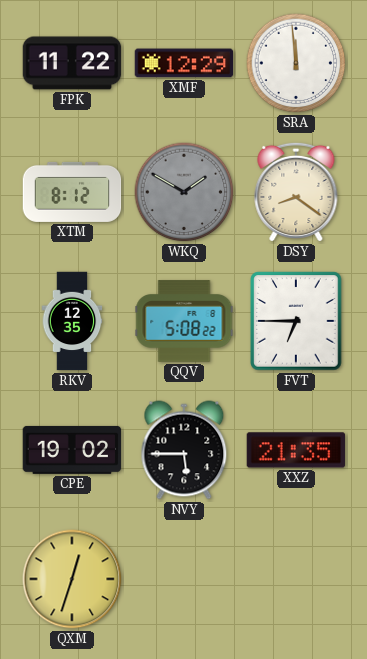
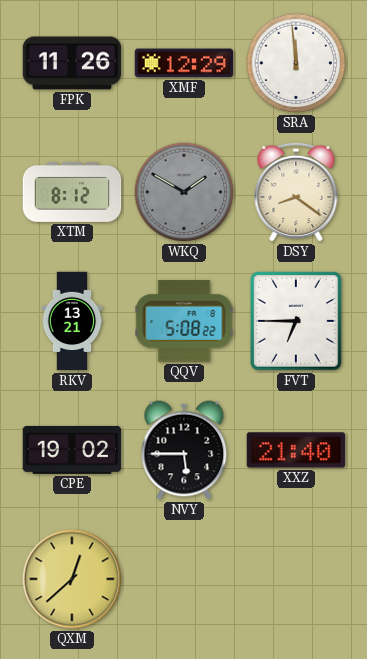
FPK: 11:22 -> 11:26 (72, 63)
RKV: 12:35 -> 13:21 (72, 321)
XXZ: 21:35 -> 21:40 (296, 450)
QXM: 12:33 -> 12:38 (72, 579)
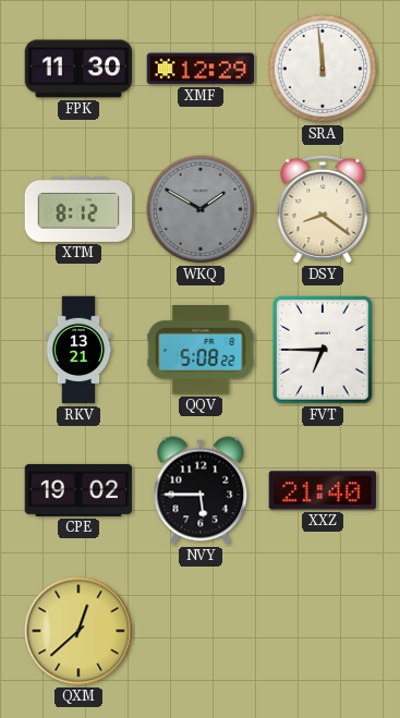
FPK: 11:26 -> 11:30 (78, 69)
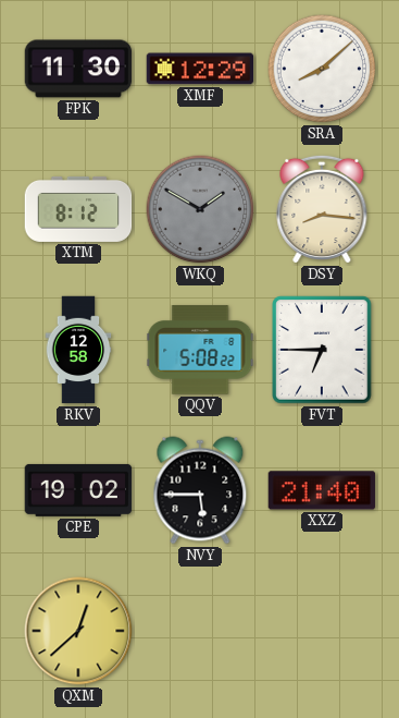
SRA: 11:59 -> 8:08 (322, 69)
DSY: 8:21 -> 8:16 (322, 209)
RKV: 13:21 -> 12:58 (78, 350)
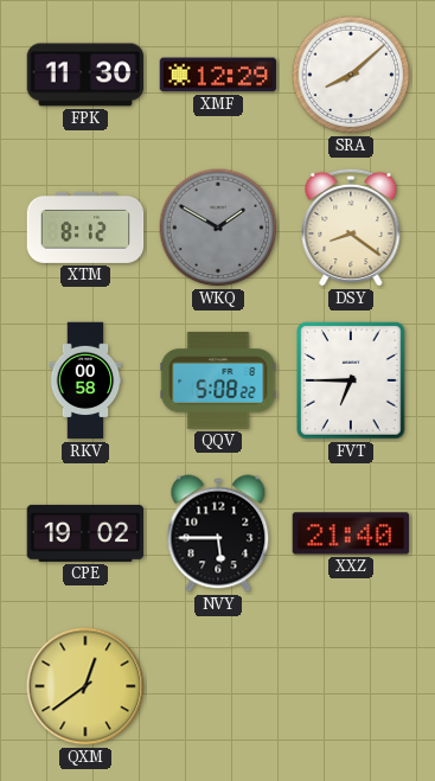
DSY: 8:16 -> 8:21 (351, 228)
RKV: 12:58 -> 00:58 (85, 380)
QXM: 12:38 -> 12:39 (85, 686)
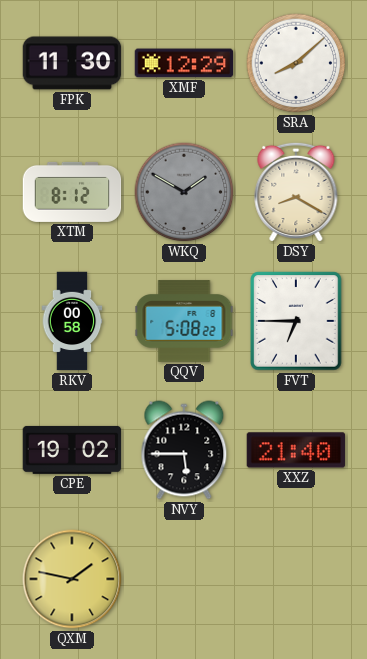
DSY: 8:21 -> 8:20 (296, 192)
QXM: 12:39 -> 1:47 (72, 579)
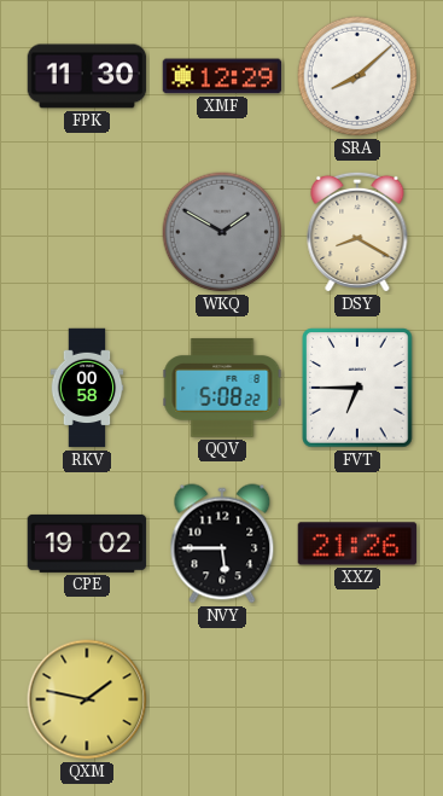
XTM: 8:12 -> none (72, 192)
XXZ: 21:40 -> 21:26 (357, 544)
